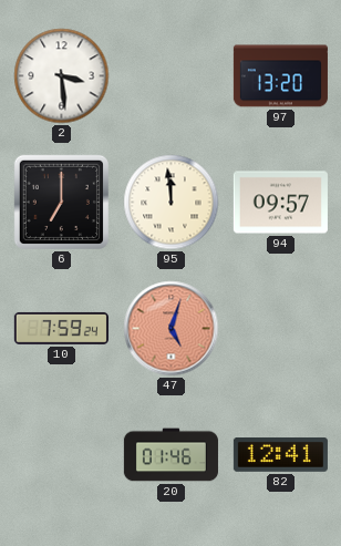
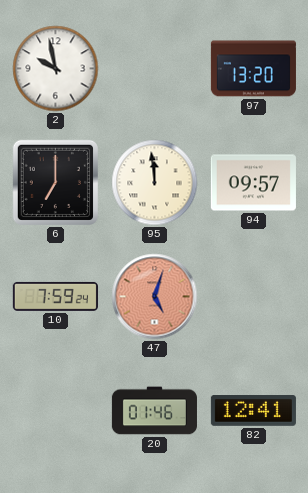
2: 3:29 -> 9:58 (56, 69)
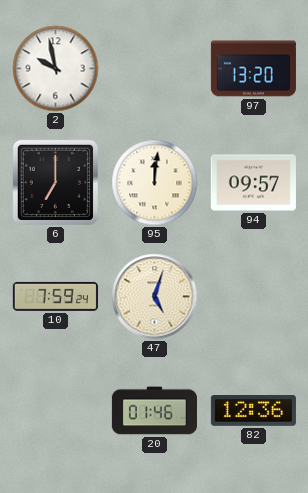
95: 11:59 -> 12:01 (155, 183)
47 dial: salmon -> cream (155, 297)
82: 12:41 -> 12:36 (253, 411)
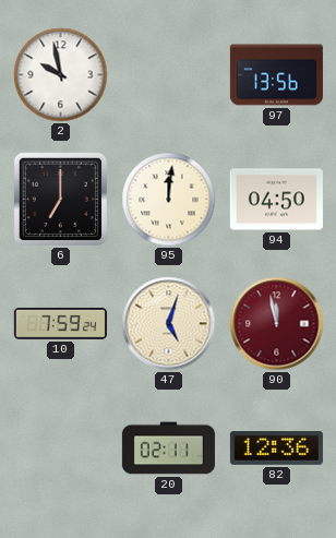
97: 13:20 -> 13:56 (276, 75)
94: 09:57 -> 04:50 (276, 200)
90: none -> 11:58 (277, 324)
20: 01:46 -> 02:11 (168, 449)
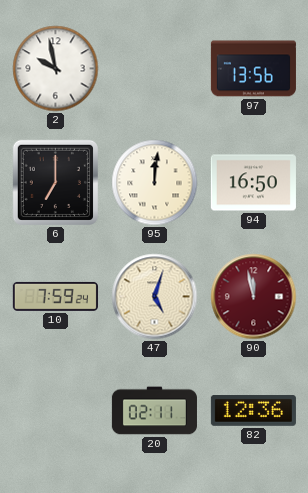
94: 04:50 -> 16:50 (253, 183)
